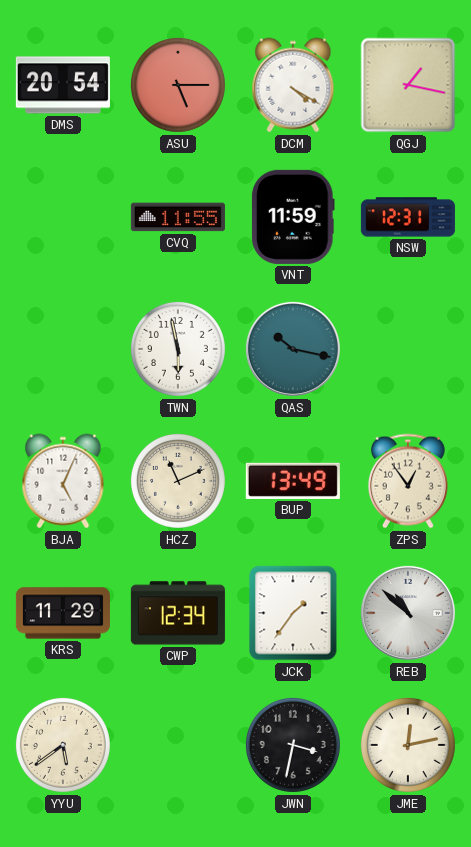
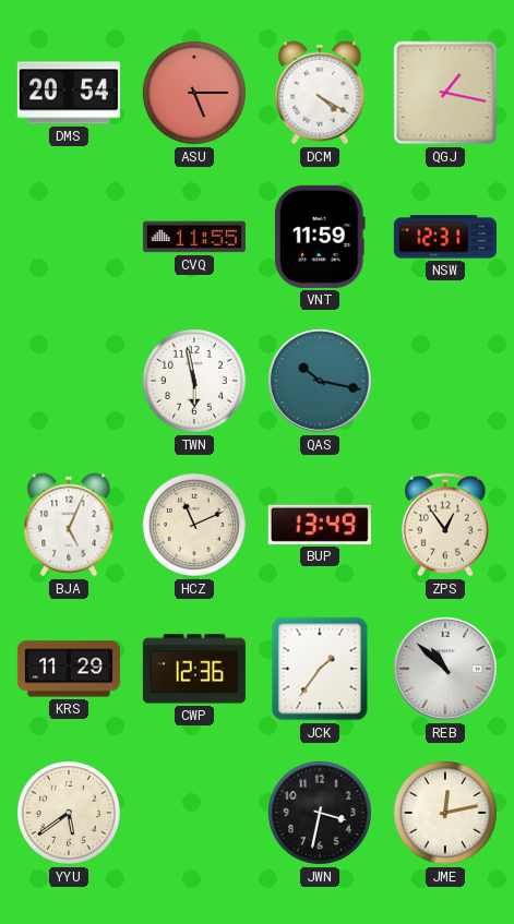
CWP: 12:34 -> 12:36 (194, 669)
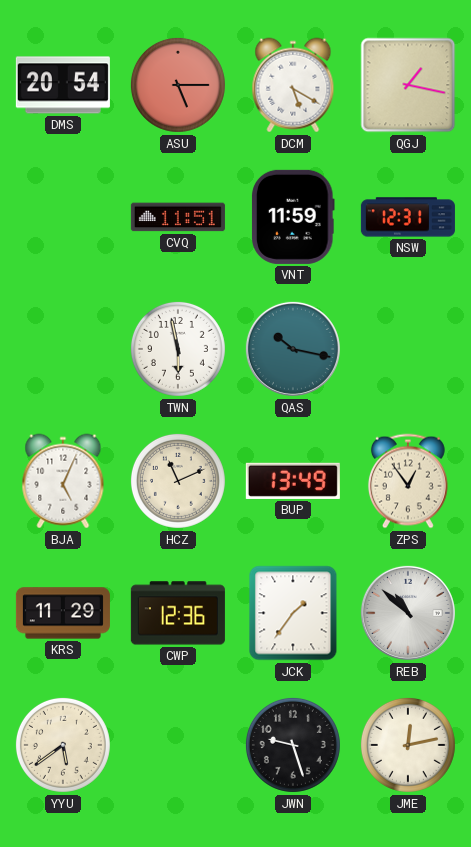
DCM: 4:20 -> 5:20 (293, 85)
CVQ: 11:55 -> 11:51 (178, 217)
JWN: 3:32 -> 9:27 (293, 745)
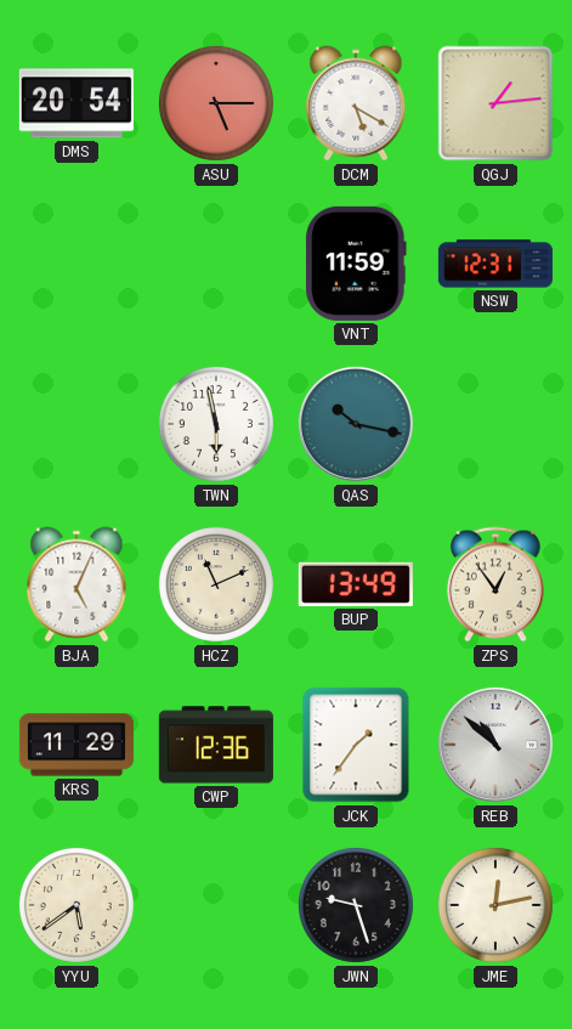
QGJ: 1:17 -> 1:14 (495, 103)
CVQ: 11:51 -> none (178, 217)
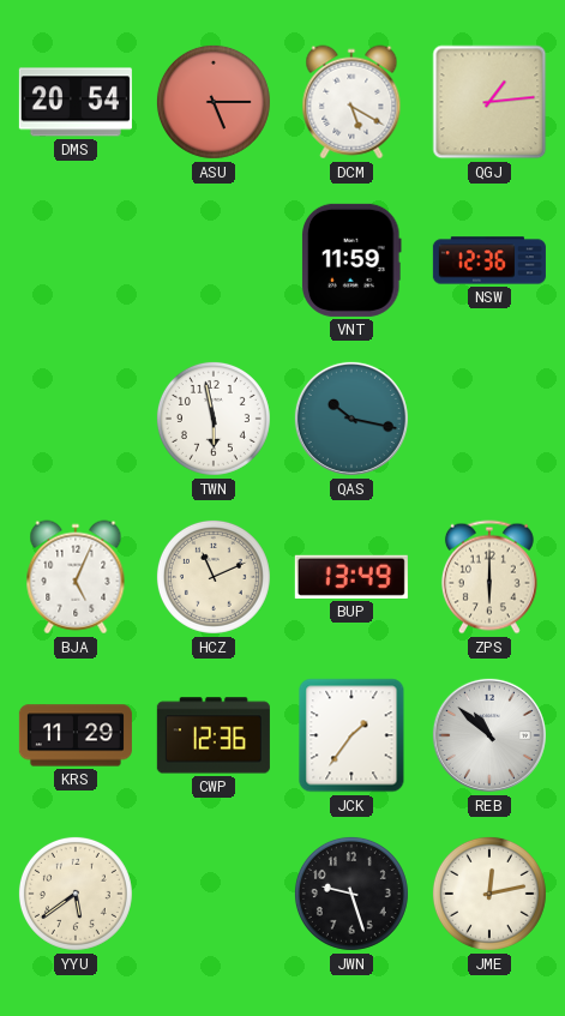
NSW: 12:31 -> 12:36 (489, 260)
ZPS: 12:54 -> 6:00 (489, 577)
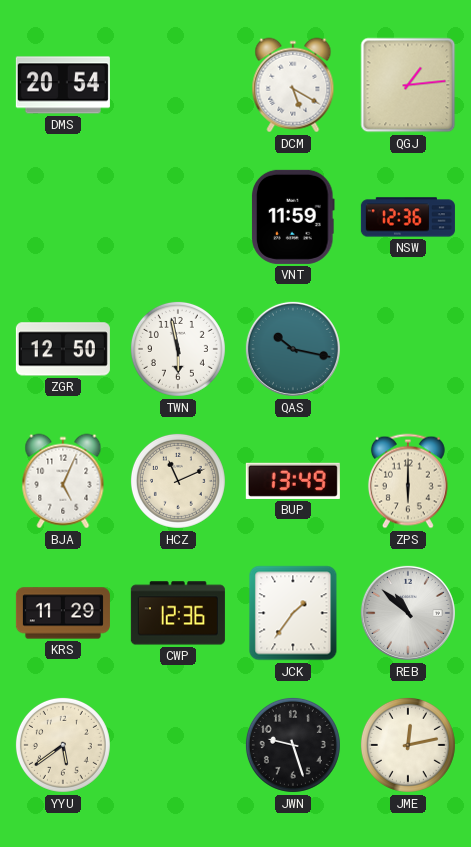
ASU: 5:15 -> none (214, 102)
ZGR: none -> 12:50 (63, 349)
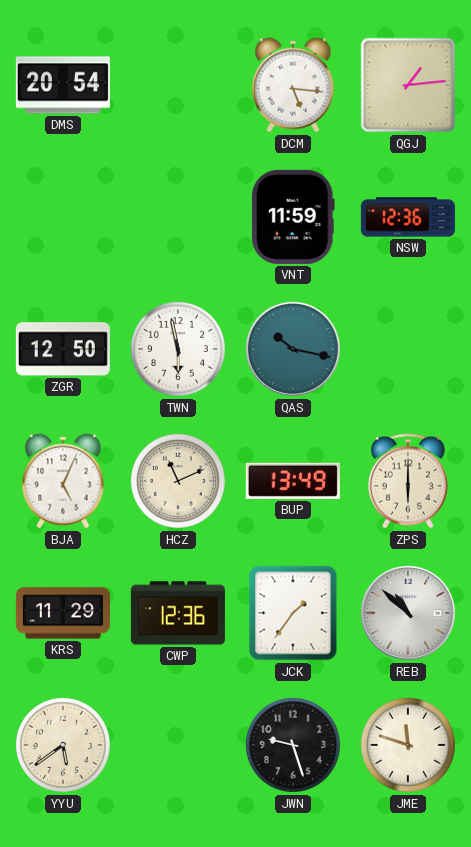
DCM: 5:20 -> 5:16 (293, 85)
JME: 12:13 -> 11:48 (408, 745)
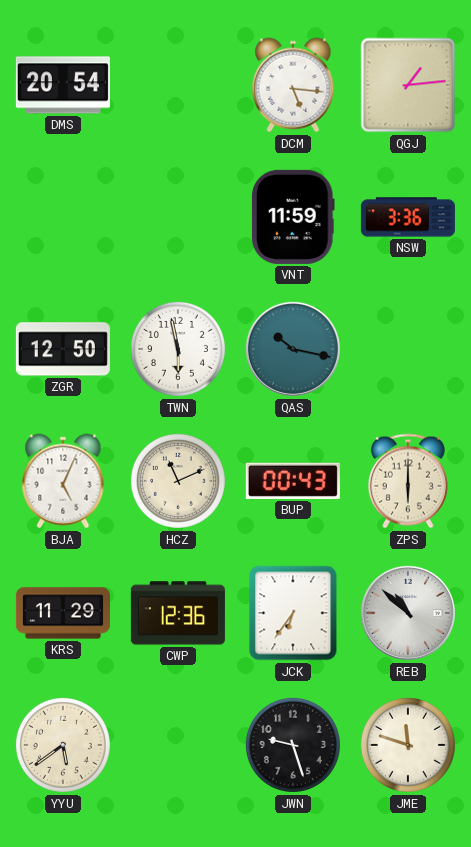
NSW: 12:36 -> 3:36 (408, 217)
BUP: 13:49 -> 00:43 (293, 481)
JCK: 1:36 -> 6:36 (293, 613)
